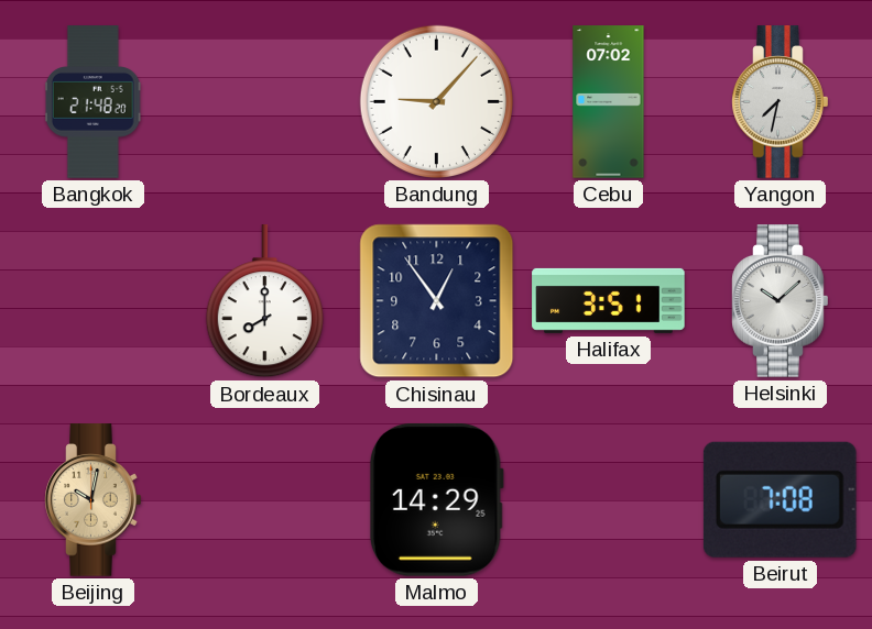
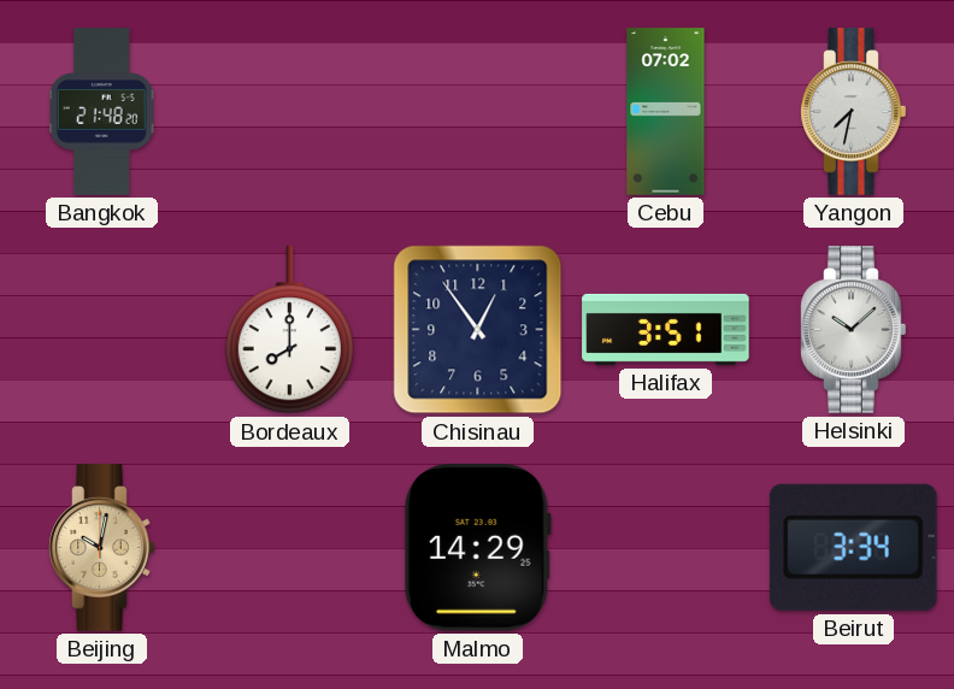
Bandung: 9:07 -> none (436, 101)
Beirut: 7:08 -> 3:34 (853, 547)
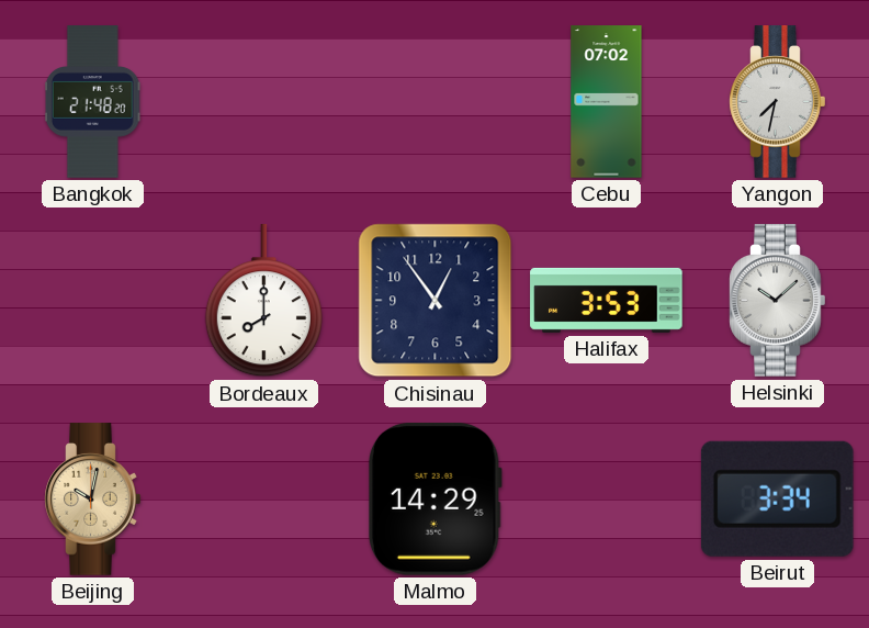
Halifax: 3:51 -> 3:53 (607, 300)
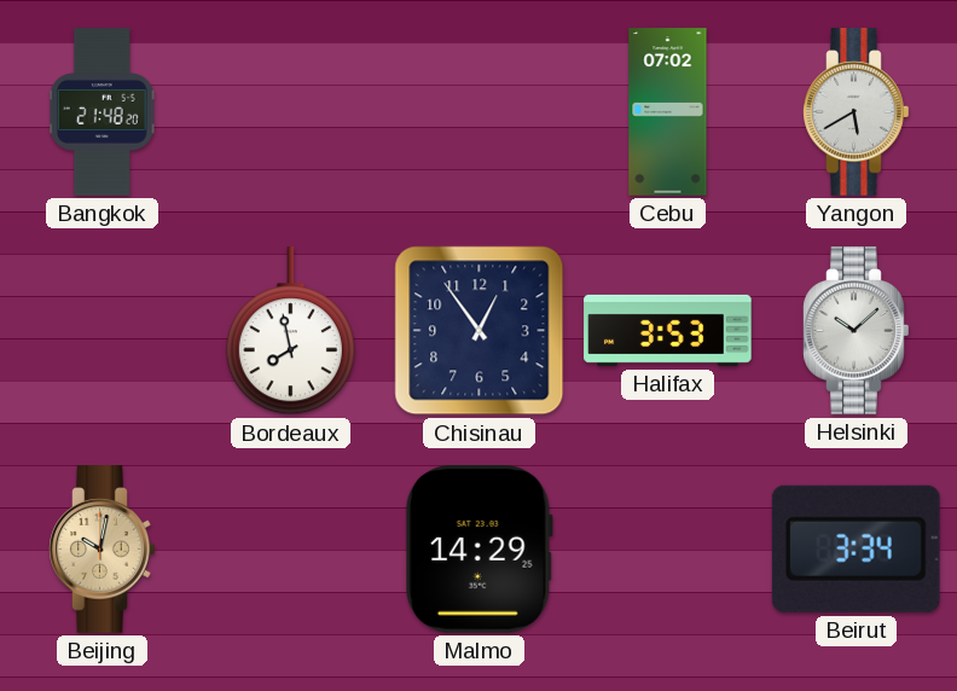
Yangon: 7:32 -> 5:40 (857, 112)
Bordeaux: 8:00 -> 7:58 (290, 331)
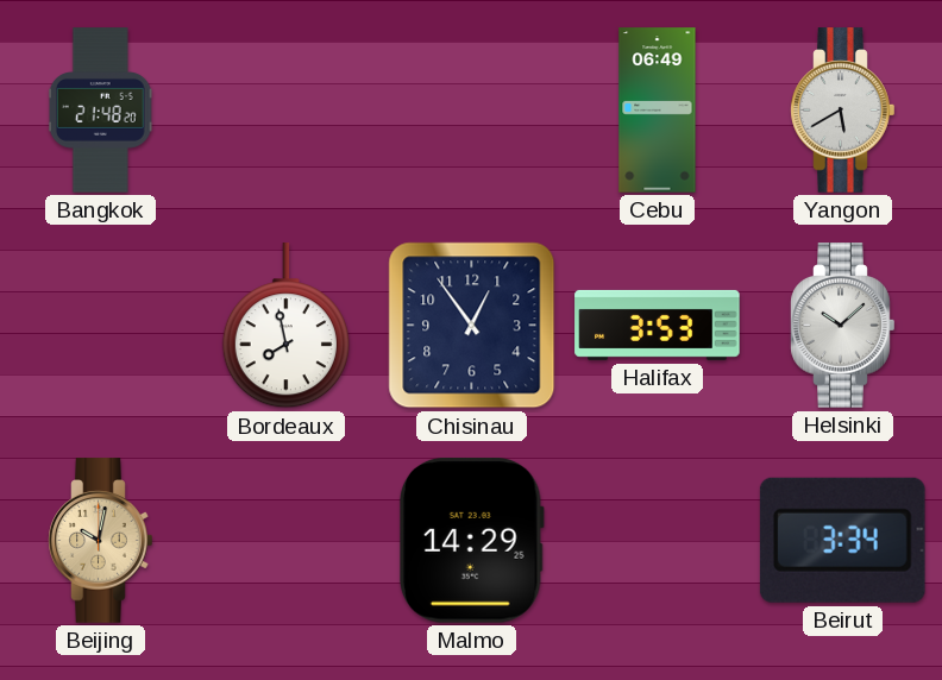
Cebu: 07:02 -> 06:49 (658, 111)
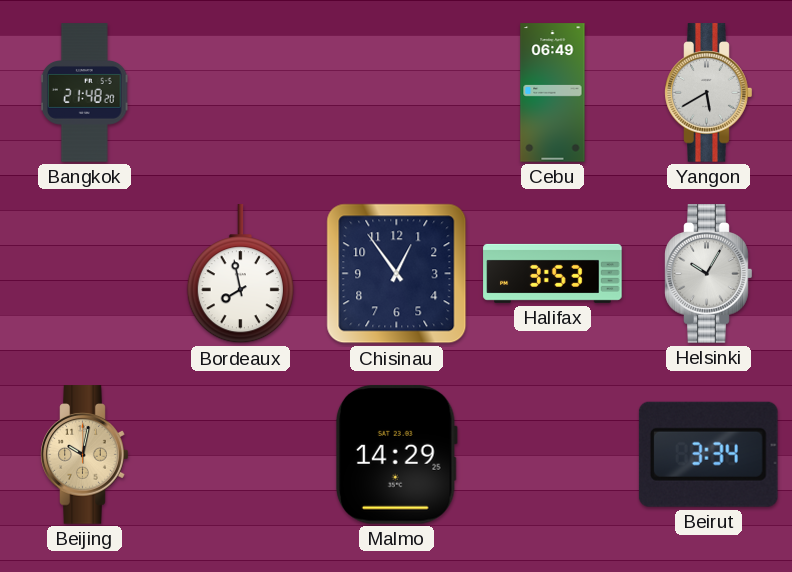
Helsinki: 10:08 -> 10:05 (709, 274)
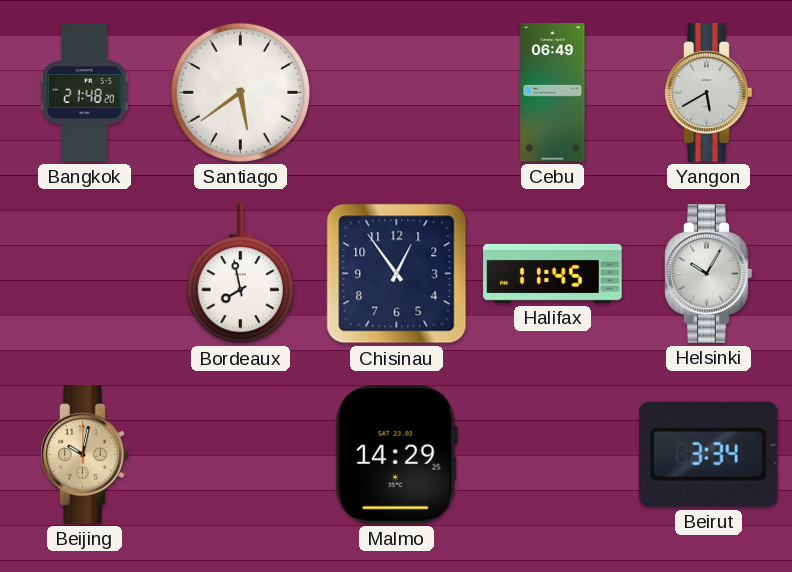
Santiago: none -> 5:39 (240, 92)
Halifax: 3:53 -> 11:45 (553, 273)
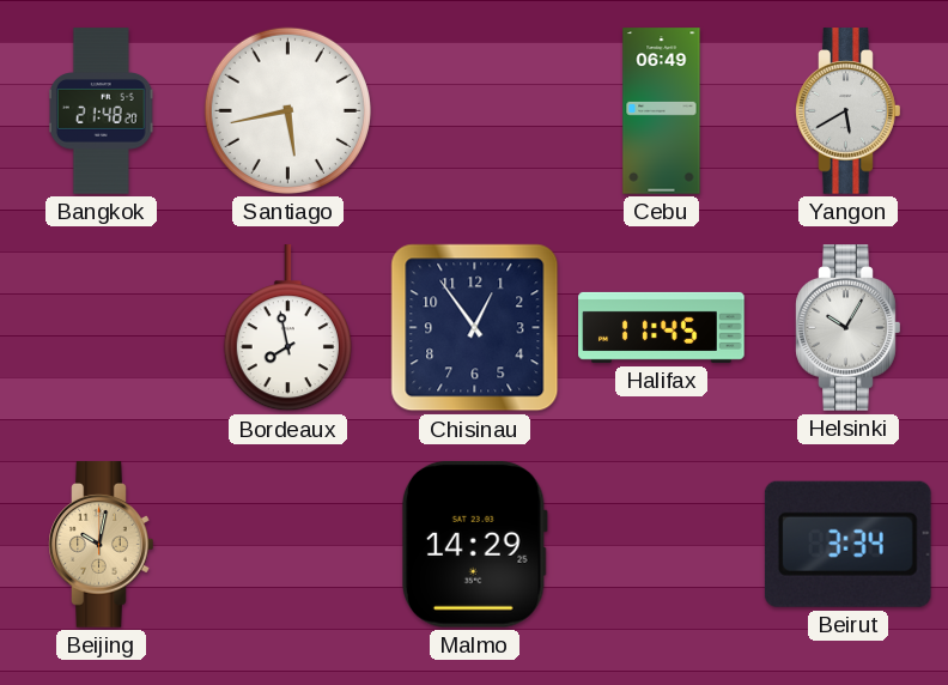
Santiago: 5:39 -> 5:43 (287, 110)
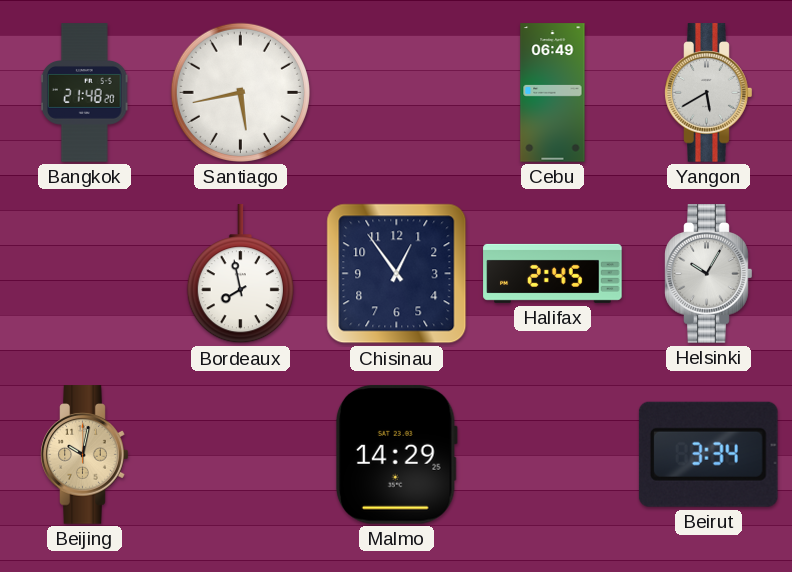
Halifax: 11:45 -> 2:45 (553, 273)
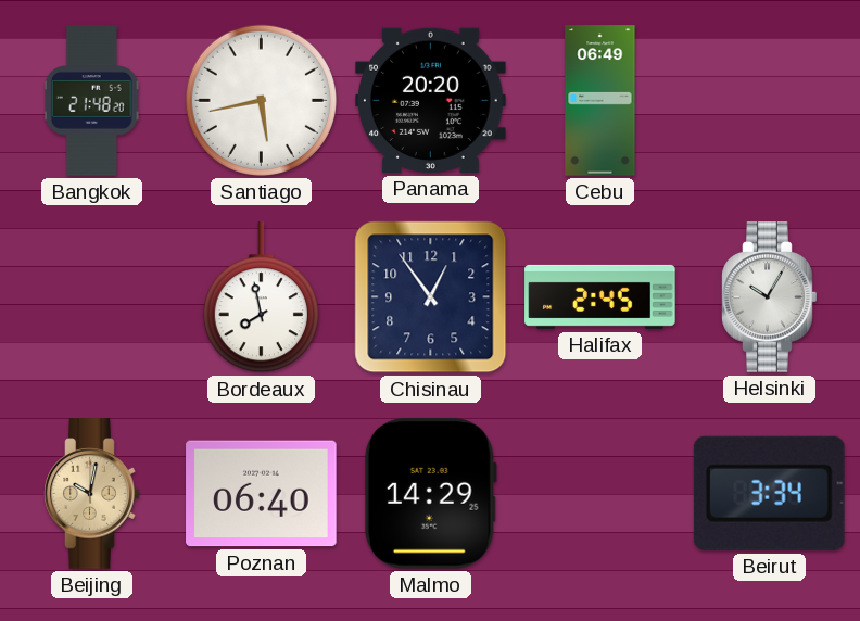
Panama: none -> 20:20 (431, 100)
Yangon: 5:40 -> none (709, 93)
Poznan: none -> 06:40 (262, 494)
